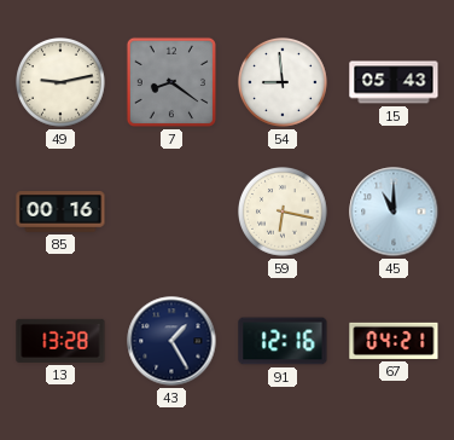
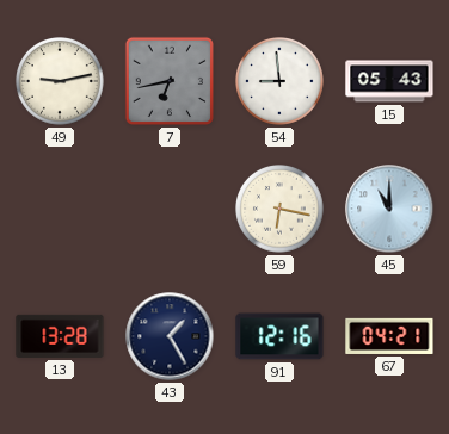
7: 8:21 -> 6:43 (170, 81)
85: 00:16 -> none (60, 212)
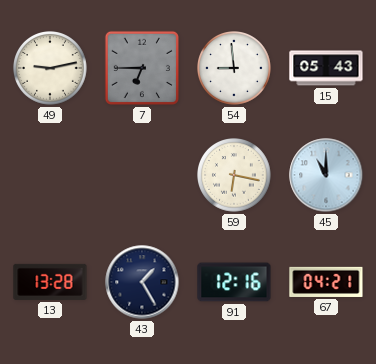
7: 6:43 -> 6:45 (142, 68)
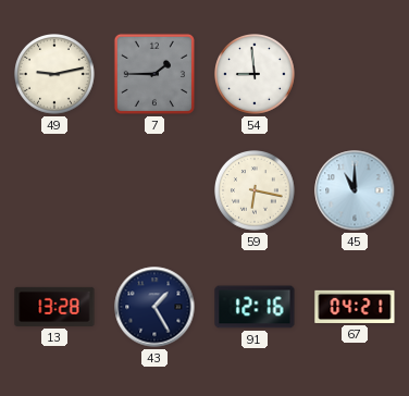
7: 6:45 -> 1:45 (154, 74)
15: 05:43 -> none (326, 68)
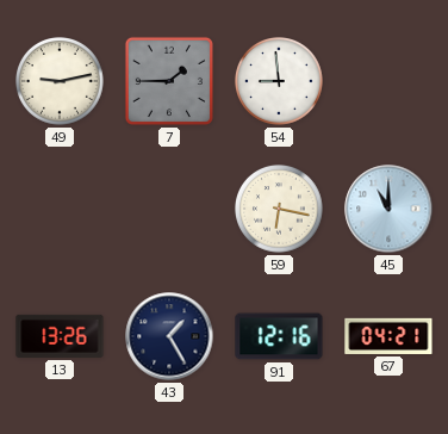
13: 13:28 -> 13:26 (60, 336)
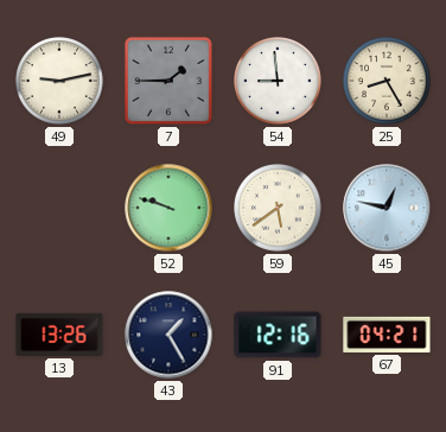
25: none -> 8:25 (388, 82)
52: none -> 9:48 (168, 208)
59: 6:17 -> 5:39 (279, 209)
45: 11:00 -> 12:47 (387, 208)
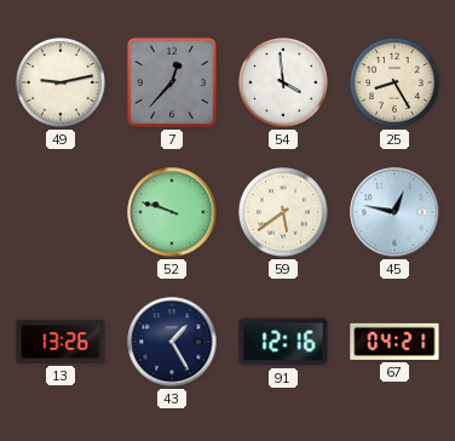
7: 1:45 -> 12:37 (172, 82)
54: 8:59 -> 3:59 (284, 84)
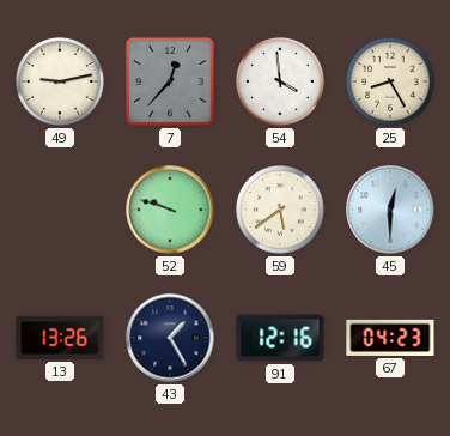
45: 12:47 -> 12:30 (390, 210)
67: 04:21 -> 04:23 (390, 338)
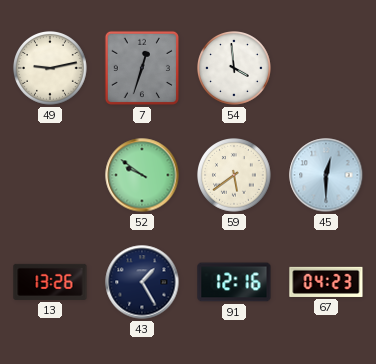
7: 12:37 -> 12:33 (142, 68)
25: 8:25 -> none (391, 83)
52: 9:48 -> 9:51 (142, 175)
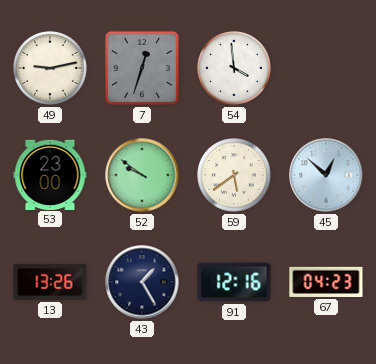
53: none -> 23:00 (50, 174)
45: 12:30 -> 12:52 (326, 175)
